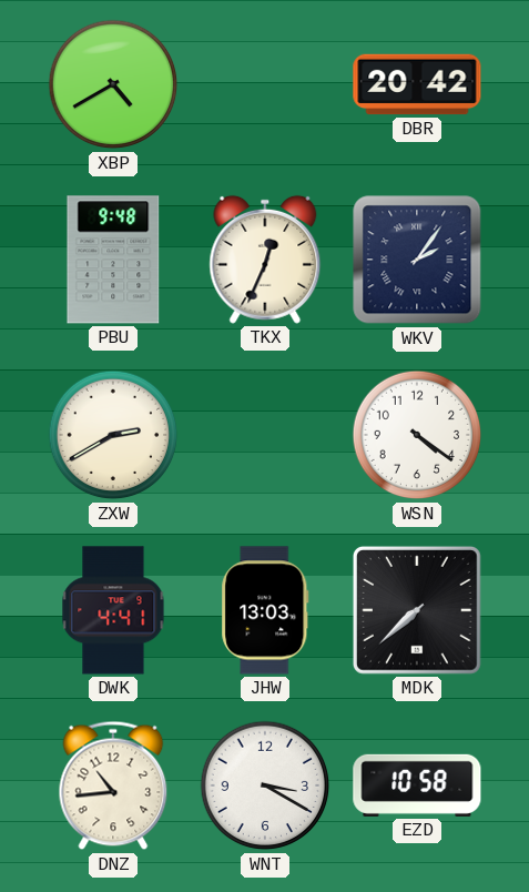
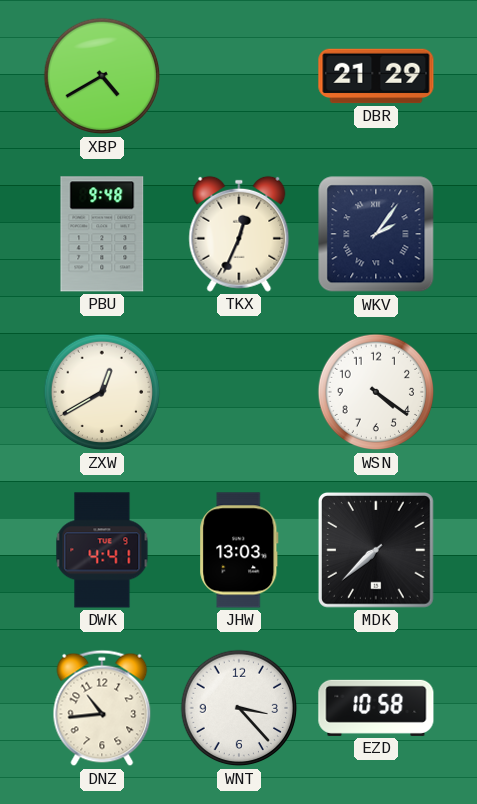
DBR: 20:42 -> 21:29 (376, 76)
ZXW: 2:40 -> 12:40 (102, 392)
WNT: 3:20 -> 3:23 (239, 708)
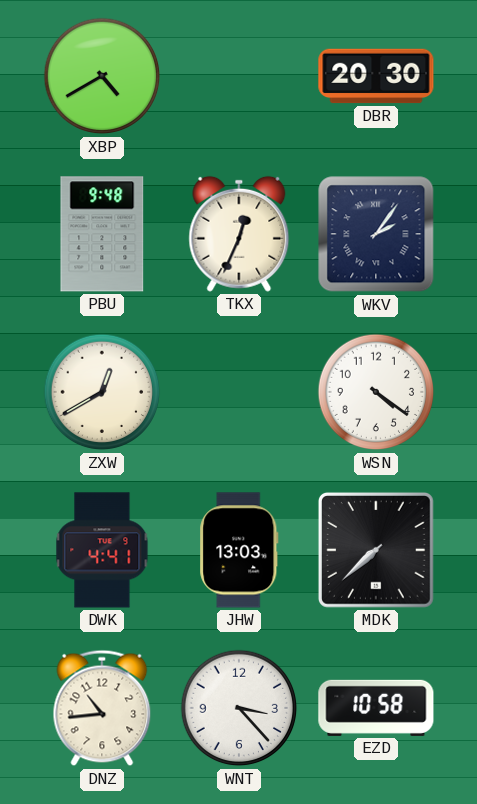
DBR: 21:29 -> 20:30 (376, 76)
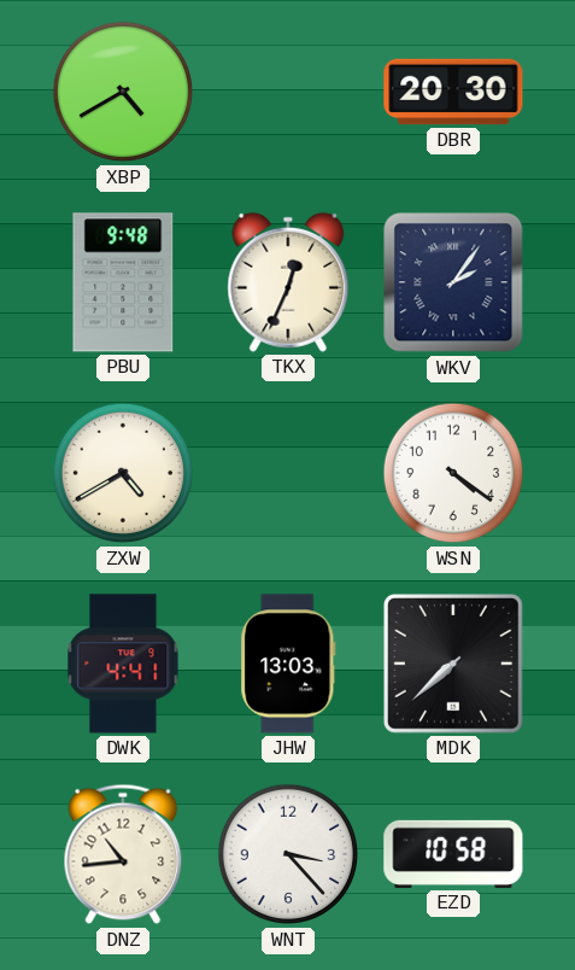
ZXW: 12:40 -> 4:40 (123, 473)
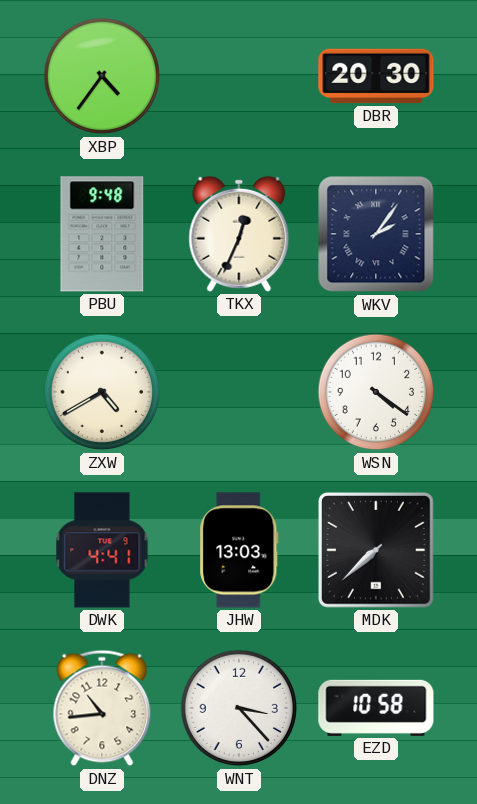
XBP: 4:40 -> 4:36 (102, 76)
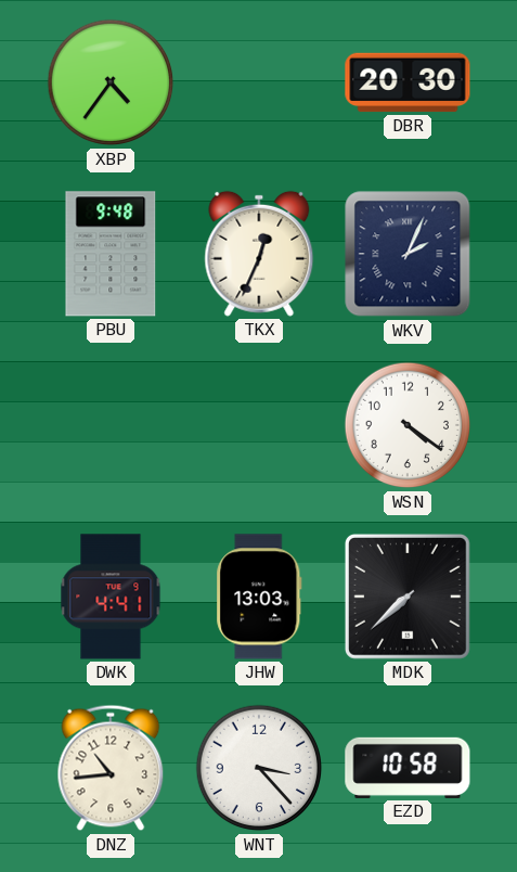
WKV: 2:06 -> 2:04 (408, 254)
ZXW: 4:40 -> none (102, 392)
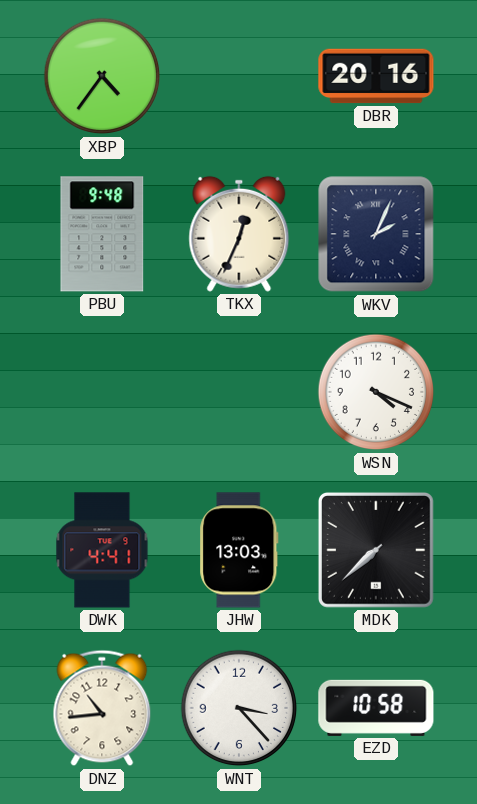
DBR: 20:30 -> 20:16 (376, 76)
WSN: 4:21 -> 4:19 (376, 392)
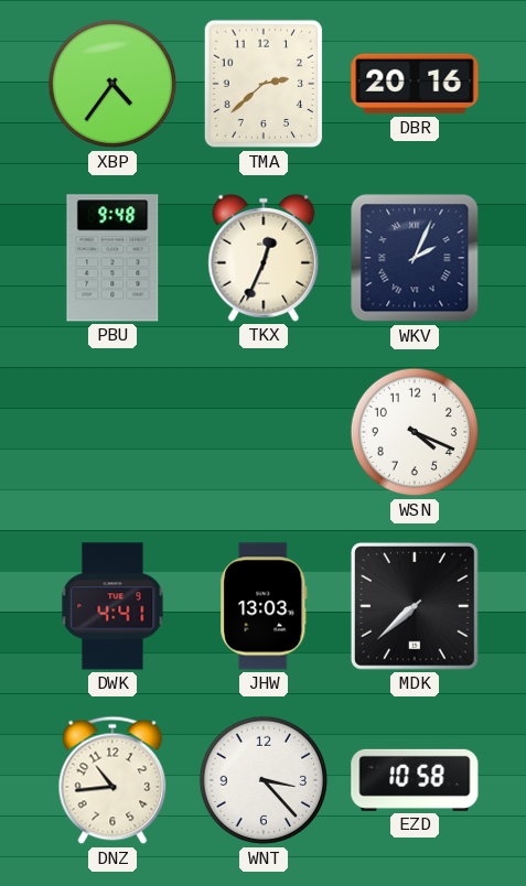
TMA: none -> 2:38 (264, 84)
